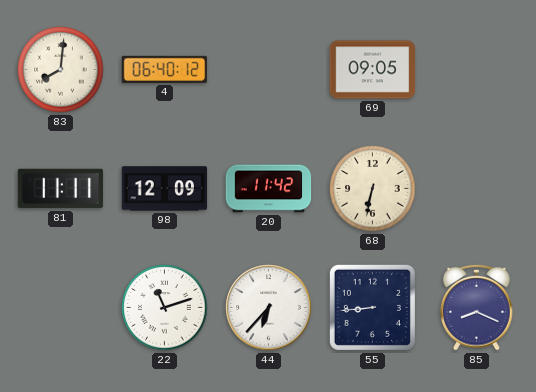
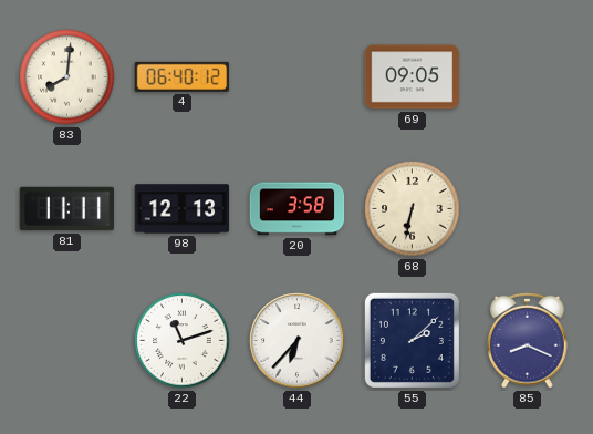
98: 12:09 -> 12:13 (183, 209)
20: 11:42 -> 3:58 (298, 209)
55: 8:44 -> 2:08 (412, 340)
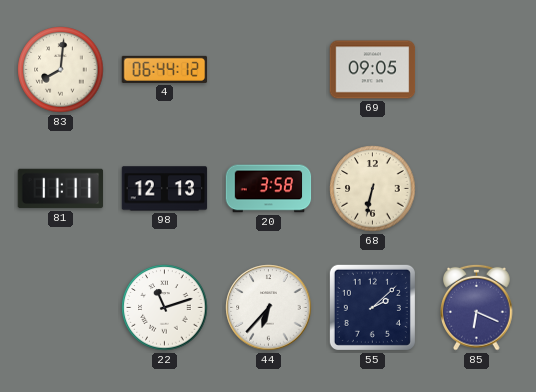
4: 06:40 -> 06:44 (165, 69)
85: 8:19 -> 6:19 (477, 307)
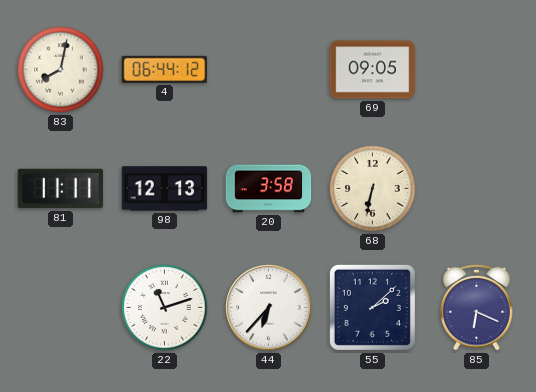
83: 8:01 -> 8:02 (61, 70)
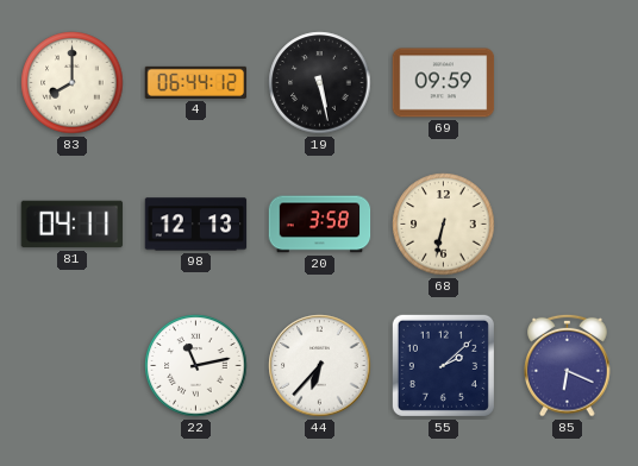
83: 8:02 -> 8:00 (73, 83)
19: none -> 5:28 (320, 83)
69: 09:05 -> 09:59 (444, 83)
81: 11:11 -> 04:11 (73, 225)
22: 11:12 -> 11:13 (196, 366)
